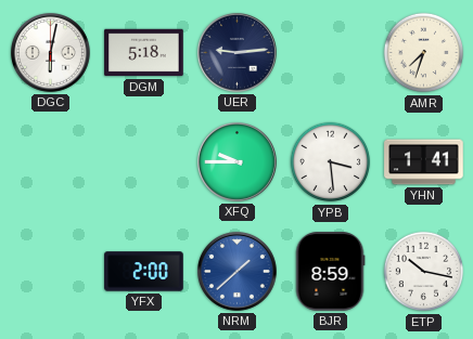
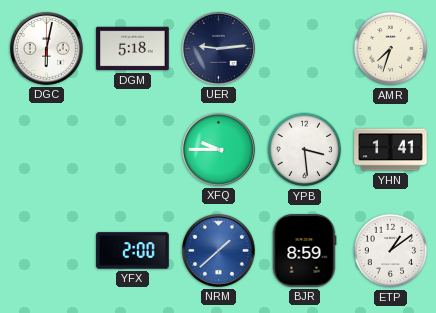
ETP: 10:17 -> 1:09 (391, 251)
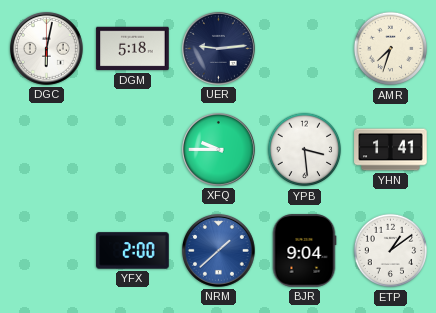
BJR: 8:59 -> 9:04 (304, 251)
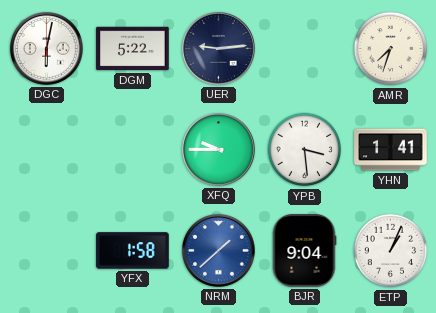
DGM: 5:18 -> 5:22 (133, 49)
YFX: 2:00 -> 1:58 (133, 251)
ETP: 1:09 -> 1:04 (391, 251)
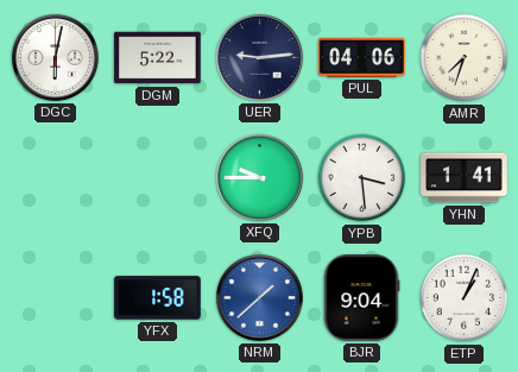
PUL: none -> 04:06 (362, 57)
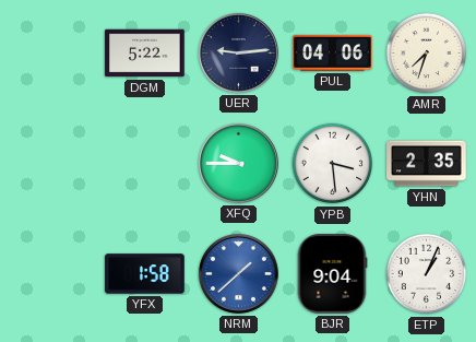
DGC: 6:02 -> none (55, 57)
YHN: 1:41 -> 2:35 (427, 164)
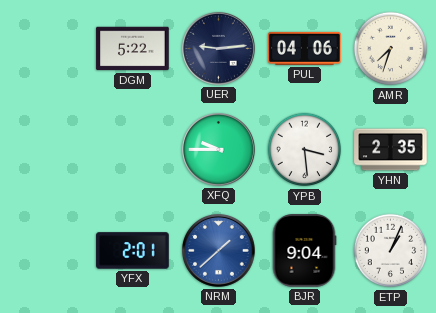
YFX: 1:58 -> 2:01 (133, 251)
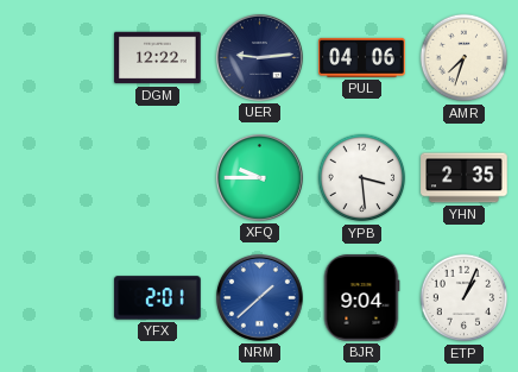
DGM: 5:22 -> 12:22 (158, 58)
